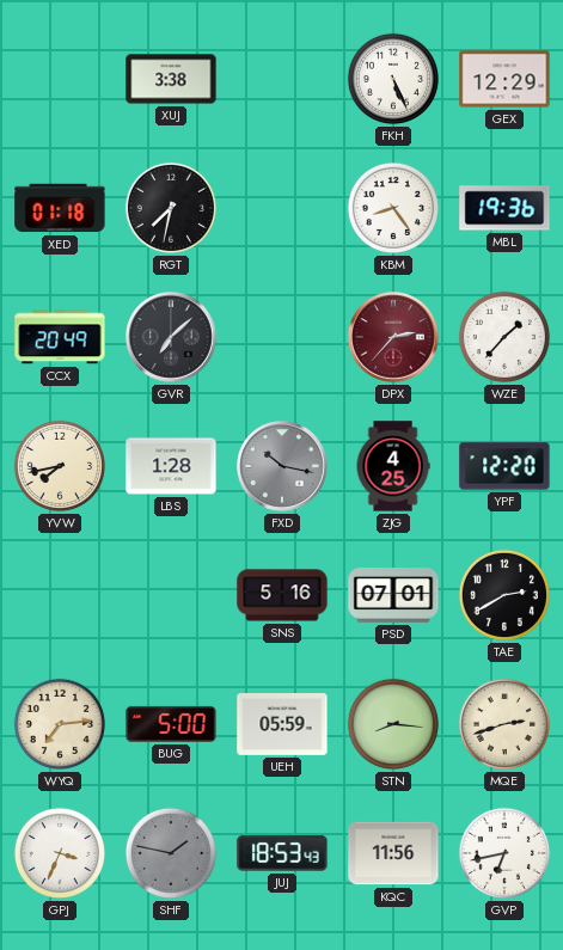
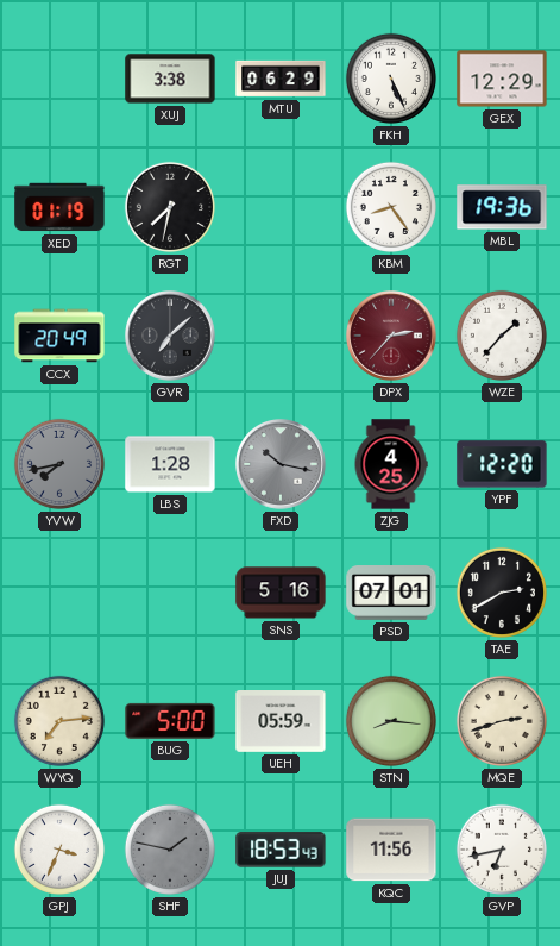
MTU: none -> 06:29 (281, 79)
XED: 01:18 -> 01:19 (59, 207)
YVW dial: cream -> grey (59, 464)
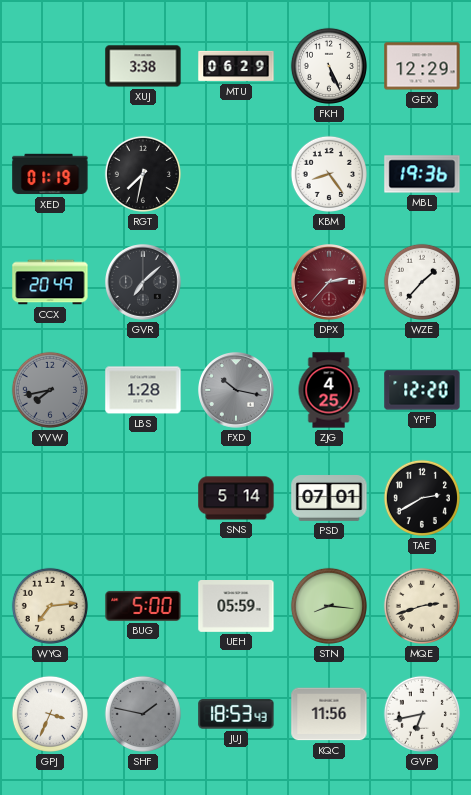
SNS: 5:16 -> 5:14 (236, 498)
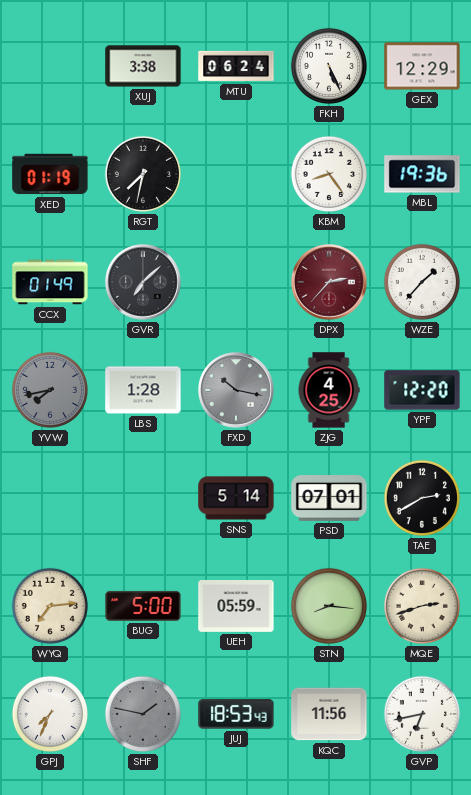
MTU: 06:29 -> 06:24 (236, 66)
CCX: 20:49 -> 01:49 (50, 282)
GPJ: 3:34 -> 7:34 (50, 714)
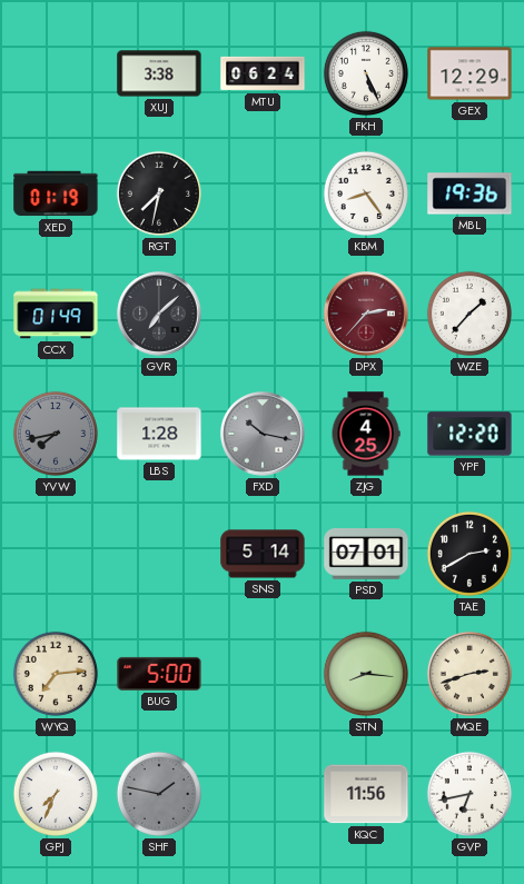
UEH: 05:59 -> none (236, 607)
JUJ: 18:53 -> none (236, 714)
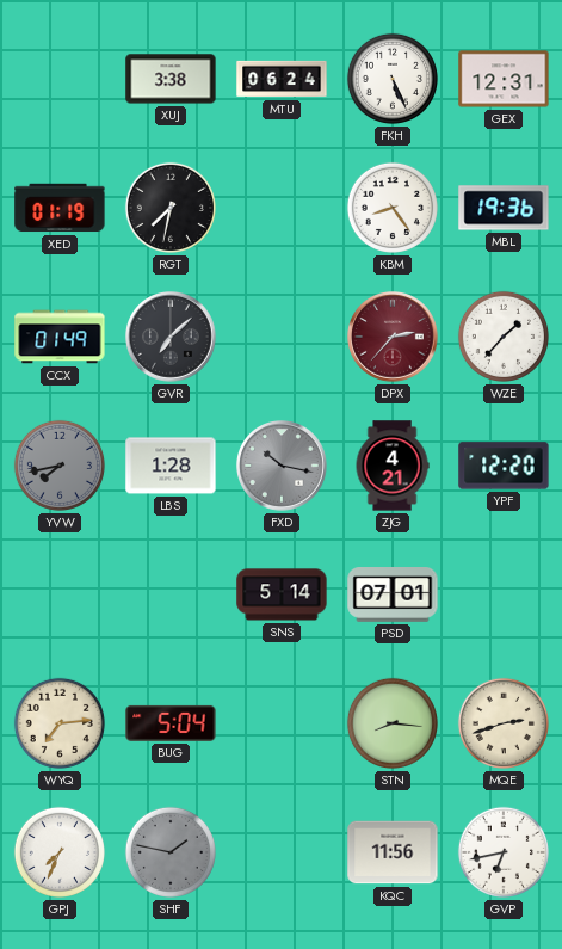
GEX: 12:29 -> 12:31 (504, 79)
ZJG: 4:25 -> 4:21 (393, 466)
TAE: 2:40 -> none (469, 554)
BUG: 5:00 -> 5:04 (171, 723)
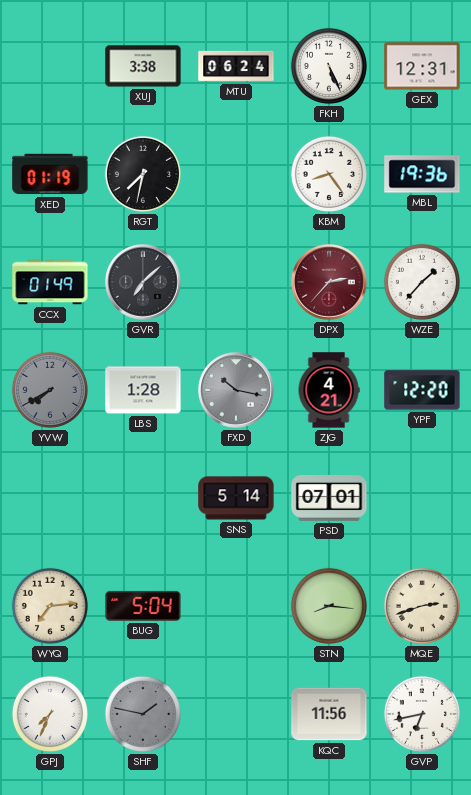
YVW: 7:43 -> 7:40 (50, 390)
